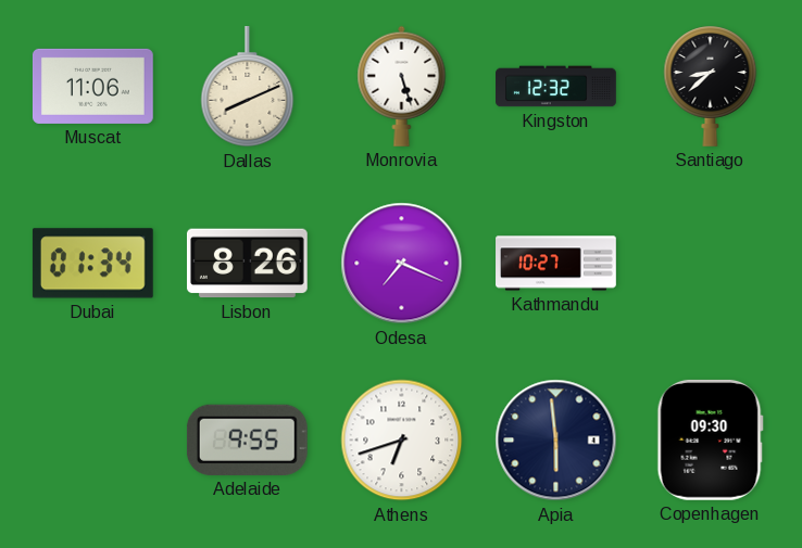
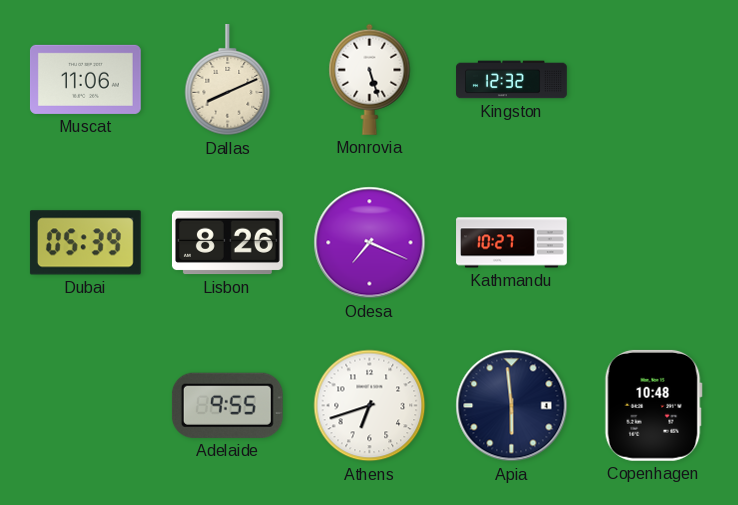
Santiago: 8:38 -> none (711, 86)
Dubai: 01:34 -> 05:39 (85, 243)
Copenhagen: 09:30 -> 10:48 (653, 405)
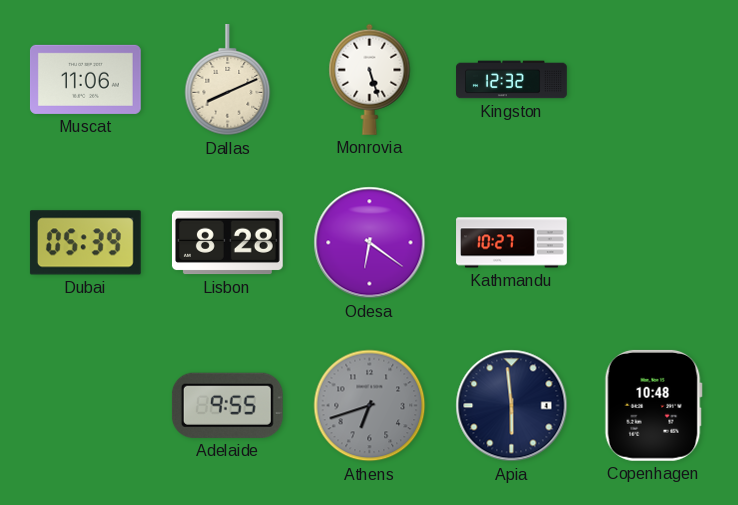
Lisbon: 8:26 -> 8:28 (227, 243)
Odesa: 7:19 -> 6:21 (370, 243)
Athens dial: white -> grey (370, 406)
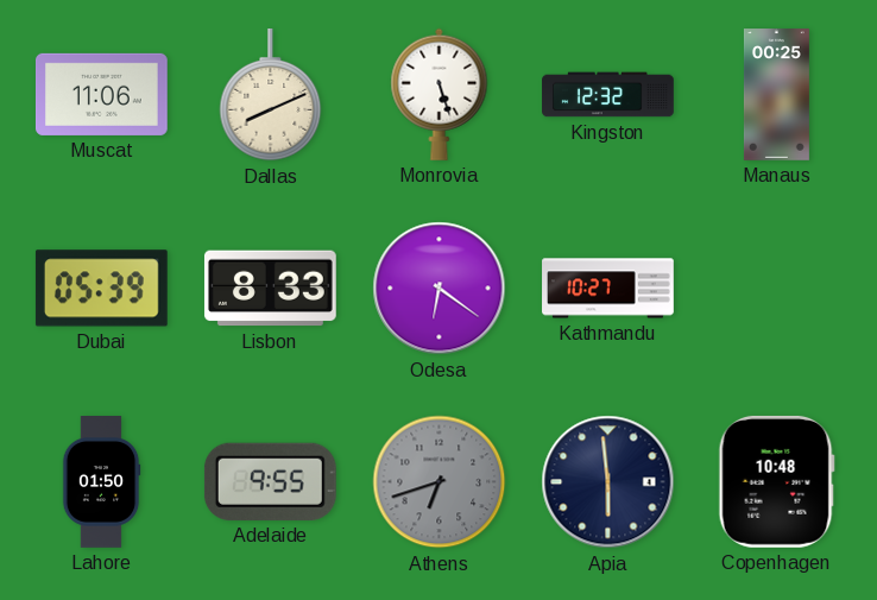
Manaus: none -> 00:25 (776, 95)
Lisbon: 8:28 -> 8:33 (270, 289)
Lahore: none -> 01:50 (101, 482)
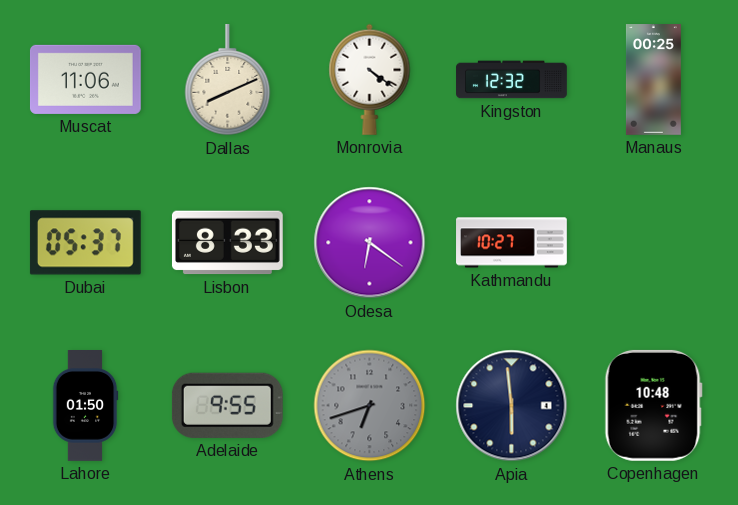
Monrovia: 5:27 -> 4:21 (370, 79)
Dubai: 05:39 -> 05:37 (85, 243)
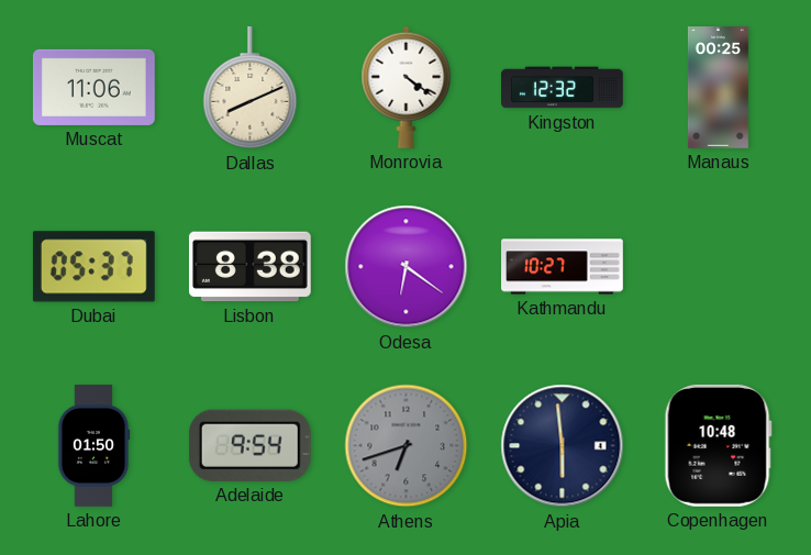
Lisbon: 8:33 -> 8:38 (249, 267)
Adelaide: 9:55 -> 9:54 (249, 445)
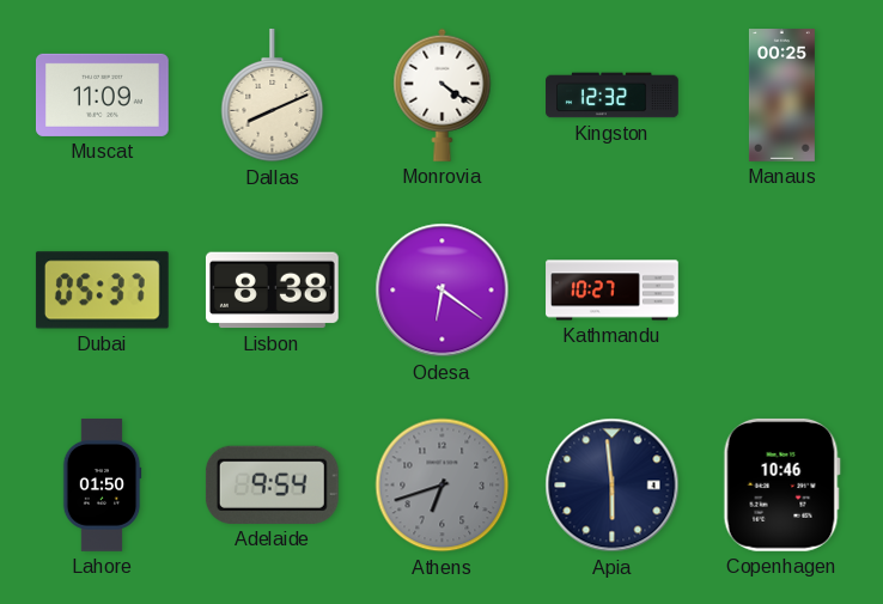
Muscat: 11:06 -> 11:09 (103, 94)
Copenhagen: 10:48 -> 10:46 (781, 484)
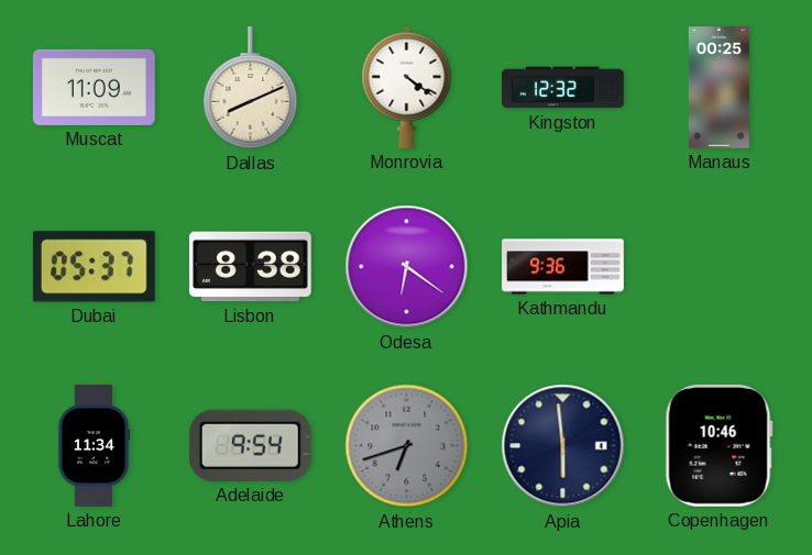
Kathmandu: 10:27 -> 9:36 (563, 267)
Lahore: 01:50 -> 11:34 (94, 446)
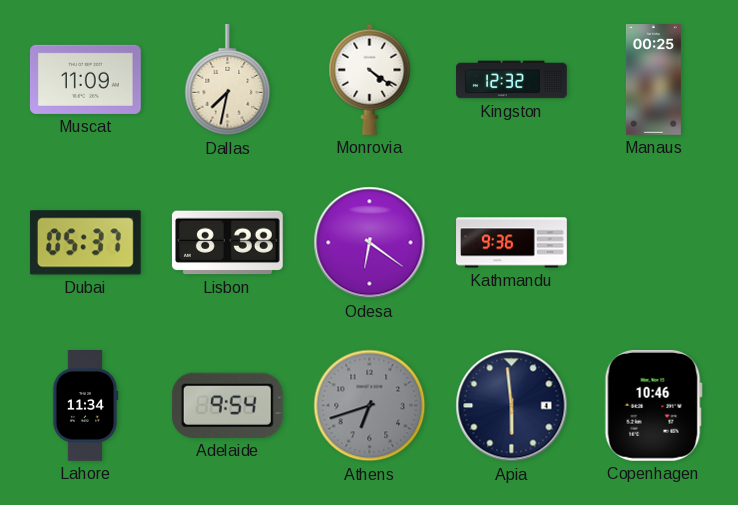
Dallas: 8:11 -> 7:32 (228, 81)
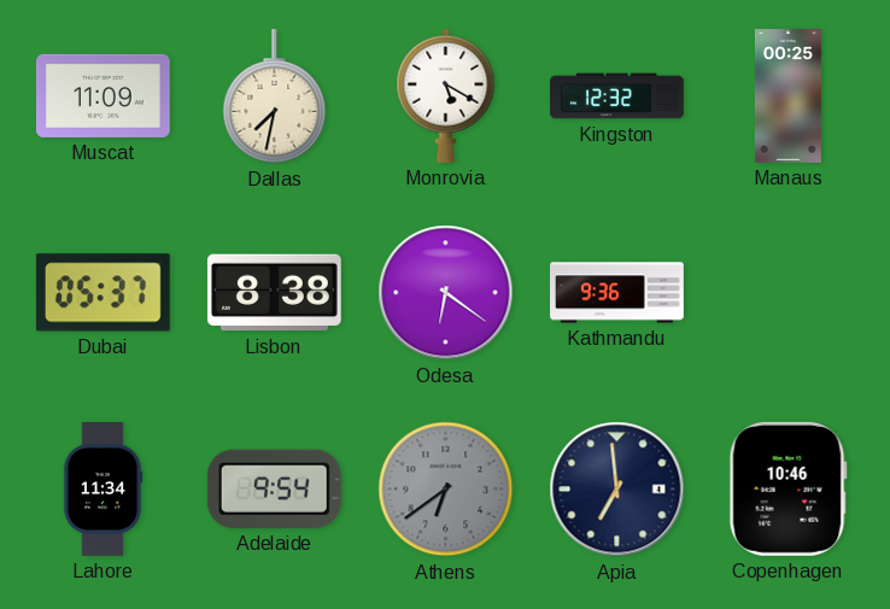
Monrovia: 4:21 -> 5:20 (446, 95)
Athens: 6:42 -> 6:39 (446, 490)
Apia: 5:59 -> 6:59 (617, 490)
